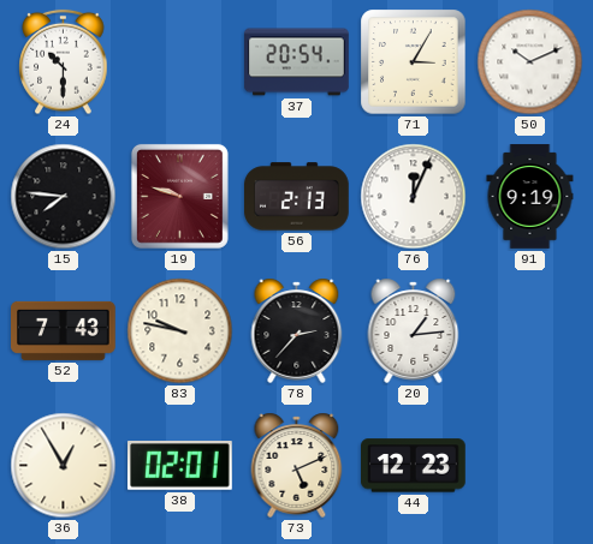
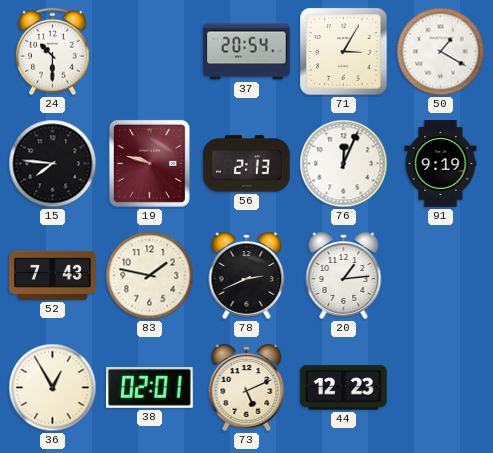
50: 10:11 -> 1:20 (441, 52)
83: 9:47 -> 1:47 (150, 276)
78: 2:37 -> 2:41 (247, 275)
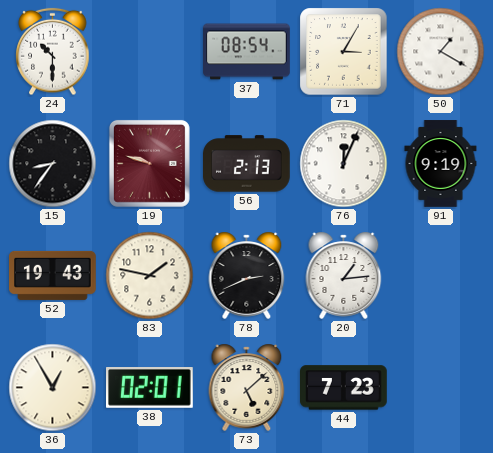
37: 20:54 -> 08:54 (247, 52)
15: 7:46 -> 8:36 (53, 164)
52: 7:43 -> 19:43 (53, 275)
73: 5:11 -> 5:08 (247, 387)
44: 12:23 -> 7:23 (344, 388)
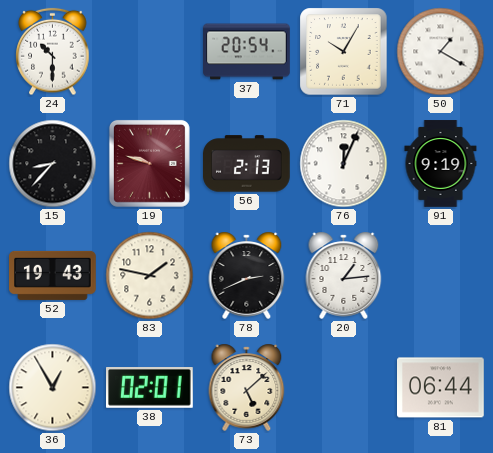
37: 08:54 -> 20:54 (247, 52)
71: 3:05 -> 10:05 (344, 52)
15: 8:36 -> 8:37 (53, 164)
44: 7:23 -> none (344, 388)
81: none -> 06:44 (441, 388)
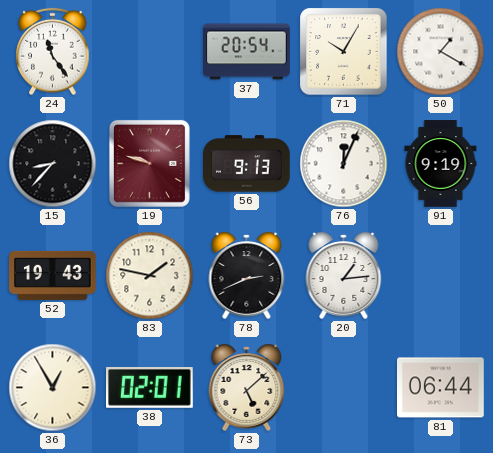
24: 10:30 -> 11:24 (53, 52)
56: 2:13 -> 9:13 (247, 164)
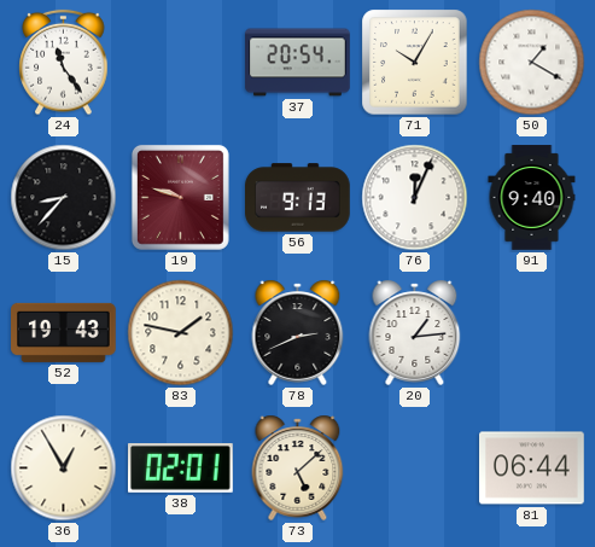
91: 9:19 -> 9:40 (532, 198)
